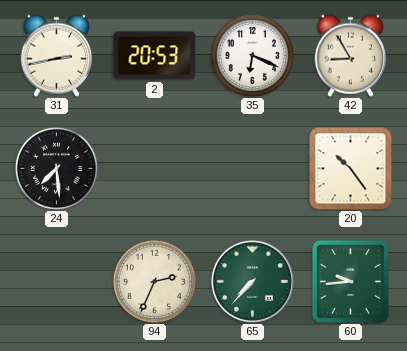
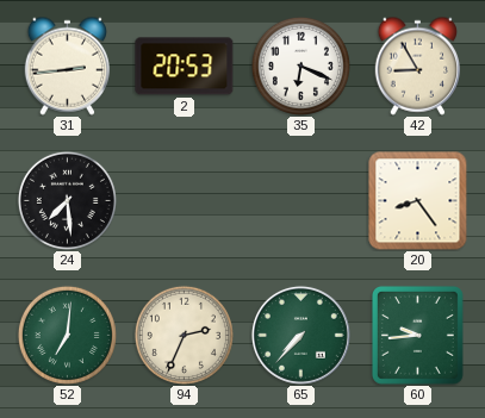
31: 2:43 -> 2:44 (67, 65)
20: 10:24 -> 8:24 (418, 201)
52: none -> 7:01 (67, 335)
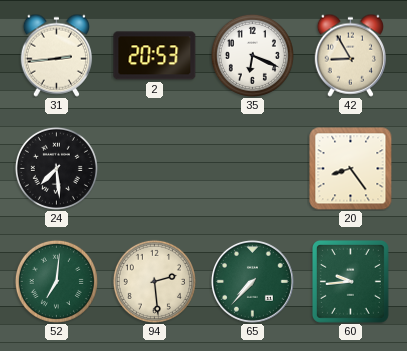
94: 2:34 -> 2:29 (154, 281)
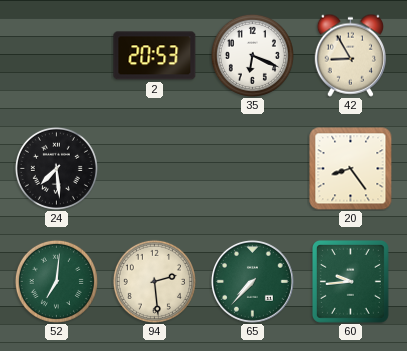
31: 2:44 -> none (56, 55)
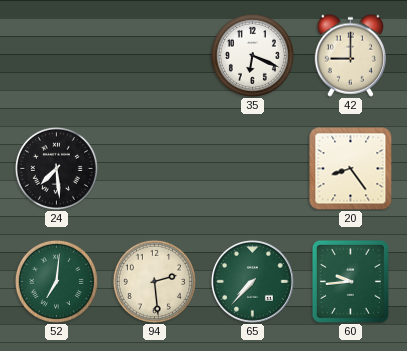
2: 20:53 -> none (155, 56)
42: 8:55 -> 9:00 (350, 55)
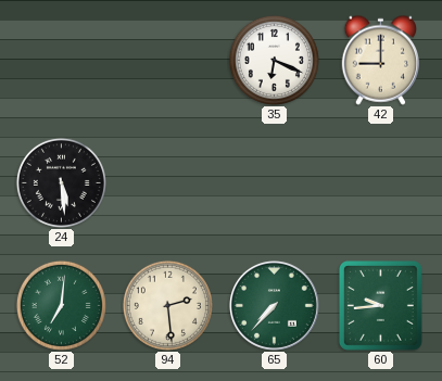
24: 7:29 -> 5:29 (61, 182)
20: 8:24 -> none (351, 169)
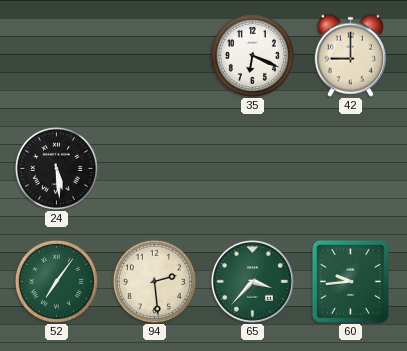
52: 7:01 -> 7:06 (56, 281)
65: 7:37 -> 3:37 (252, 281)
